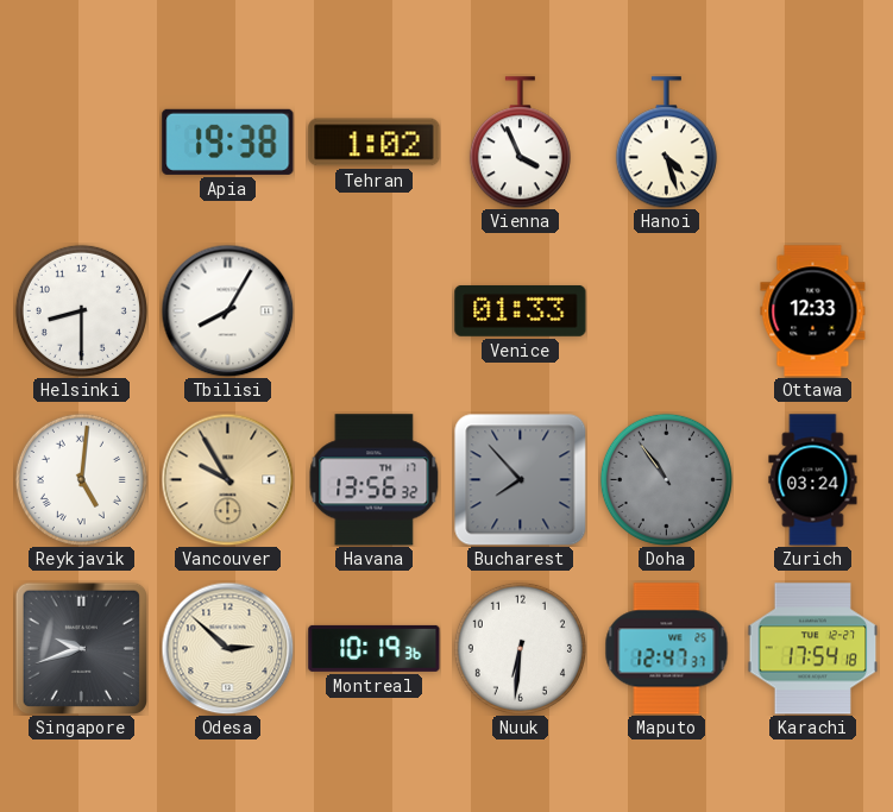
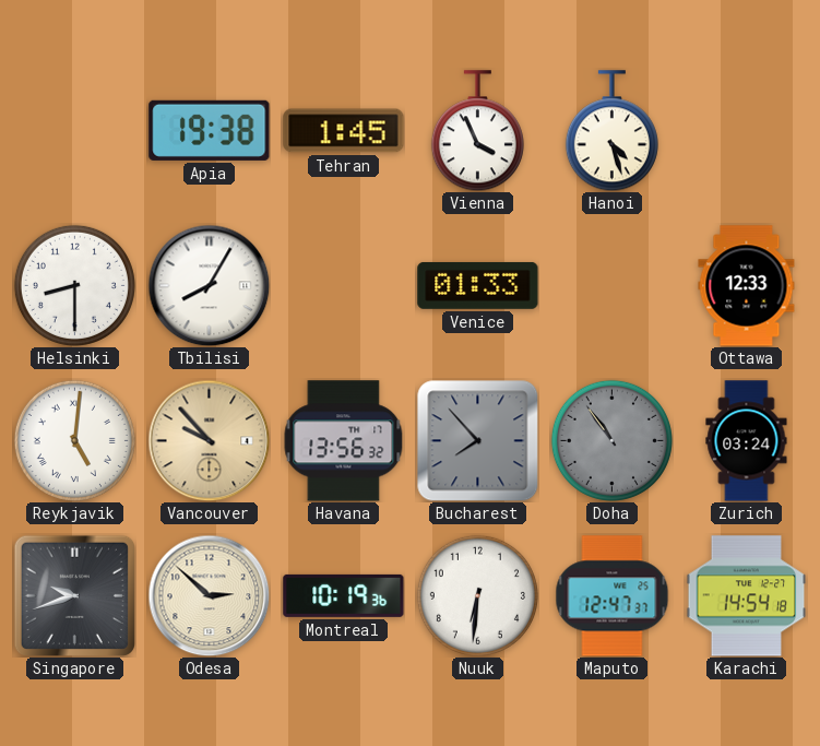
Tehran: 1:02 -> 1:45 (344, 131)
Vancouver: 9:55 -> 9:53 (209, 440)
Karachi: 17:54 -> 14:54 (747, 596)
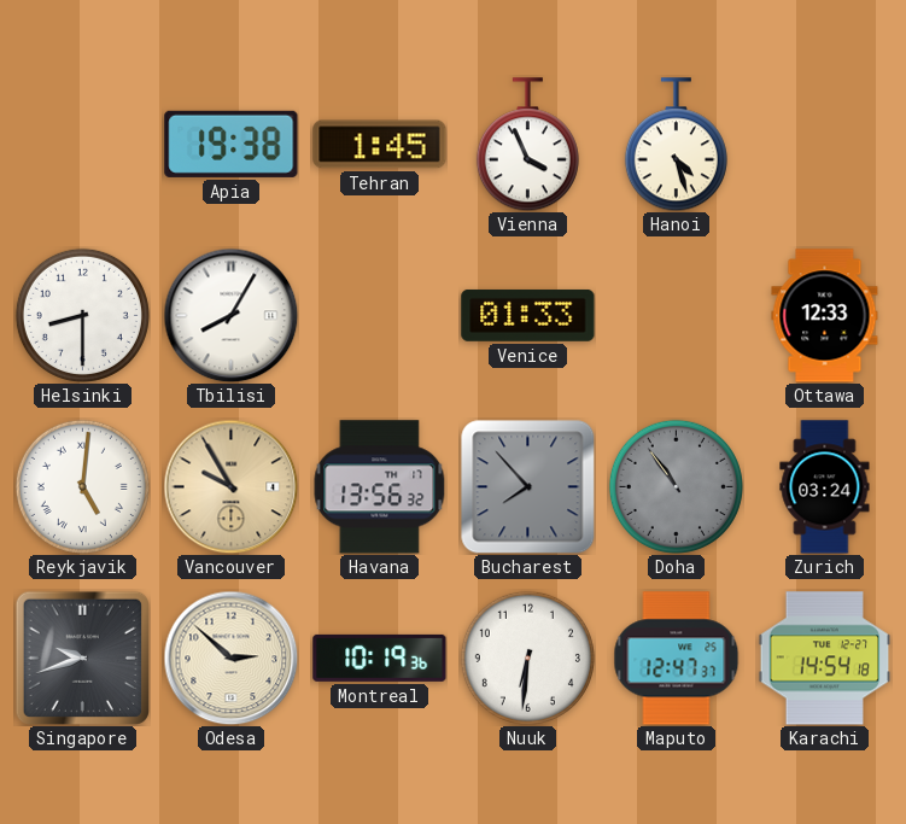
Vancouver: 9:53 -> 9:55 (230, 486)
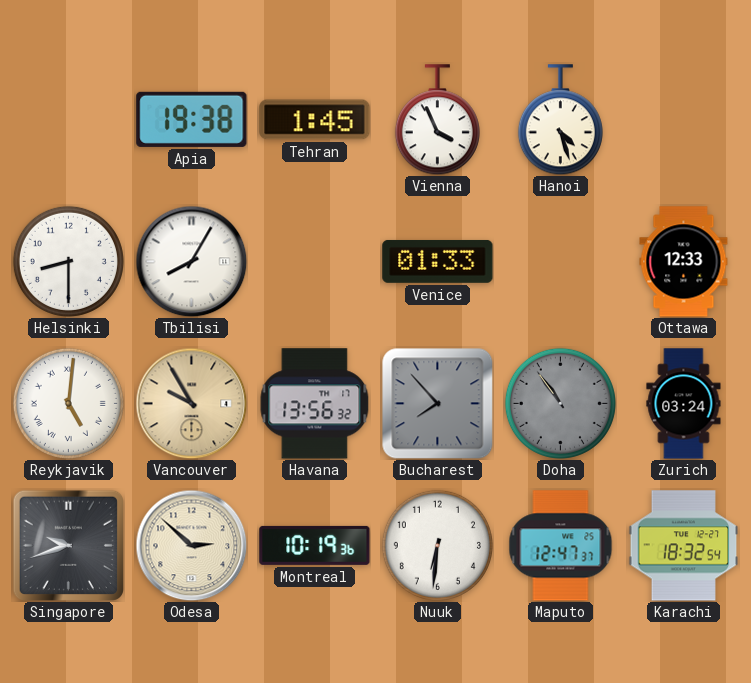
Karachi: 14:54 -> 18:32 (684, 546)
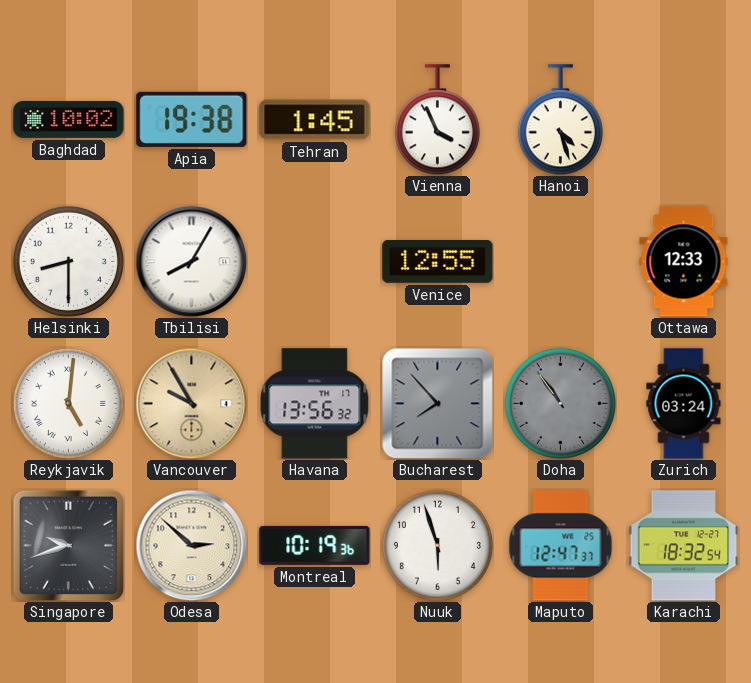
Baghdad: none -> 10:02 (69, 119)
Venice: 01:33 -> 12:55 (438, 261)
Nuuk: 6:31 -> 5:57 (437, 545)
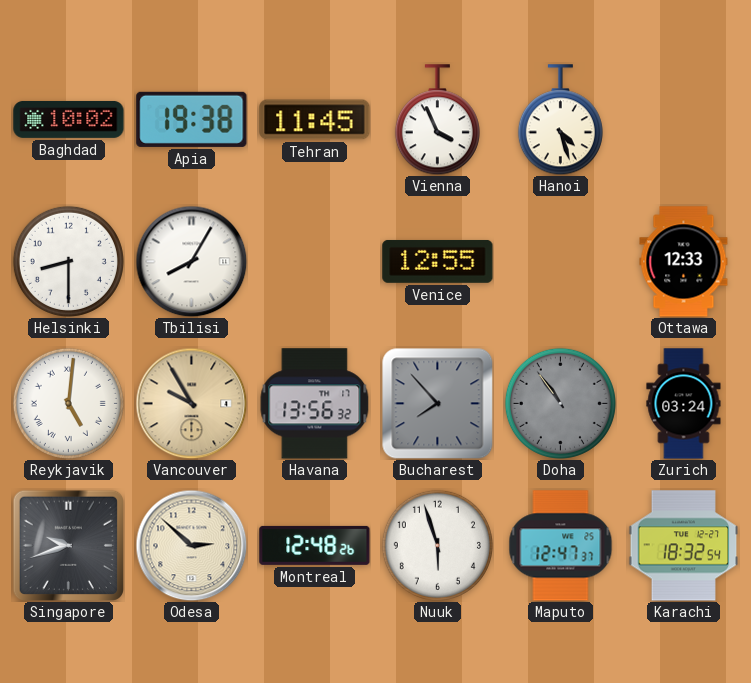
Tehran: 1:45 -> 11:45 (315, 120)
Montreal: 10:19 -> 12:48 (315, 545)
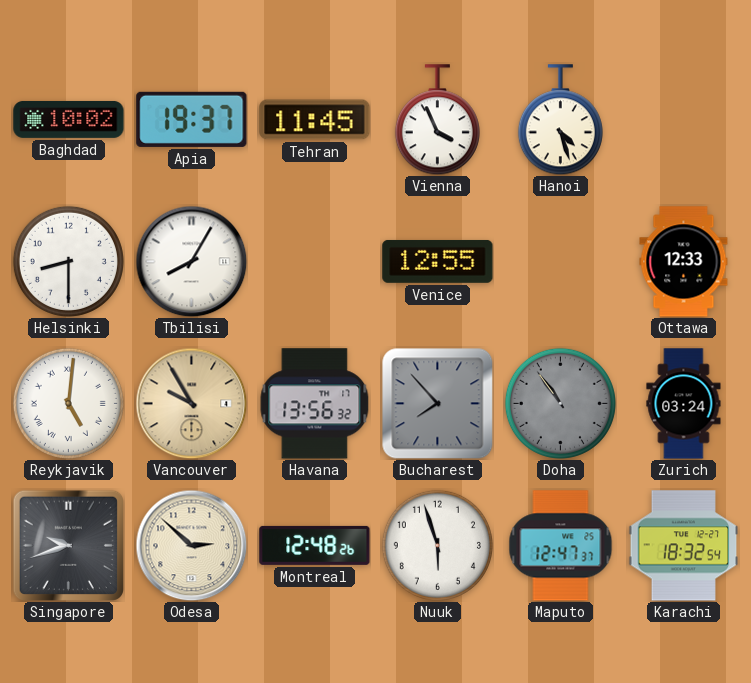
Apia: 19:38 -> 19:37 (192, 119)
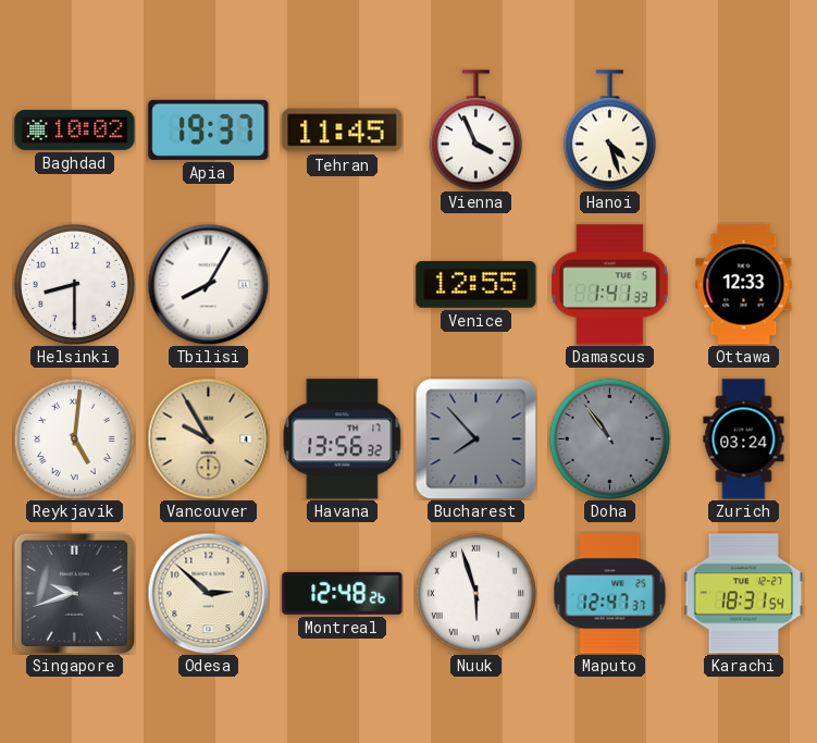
Damascus: none -> 1:41 (610, 285)
Nuuk numerals: Arabic -> Roman (475, 593)
Karachi: 18:32 -> 18:31 (744, 594)
